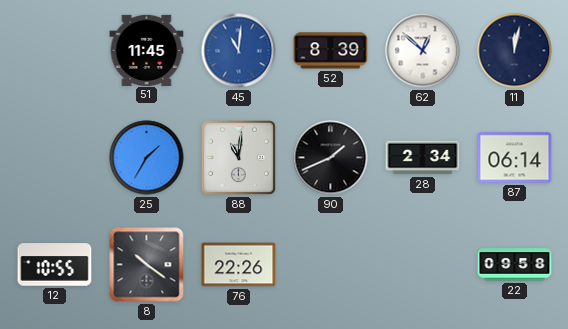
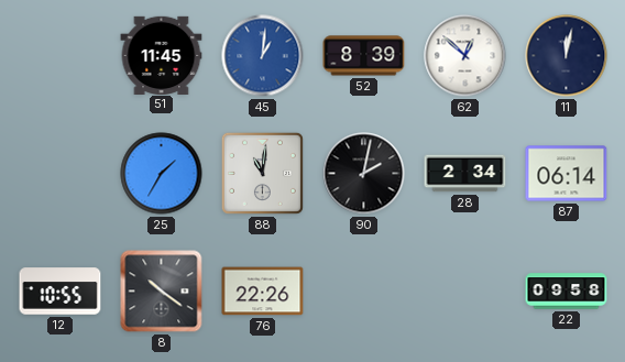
45: 11:01 -> 1:01 (263, 56)
90: 1:41 -> 2:02 (364, 174)
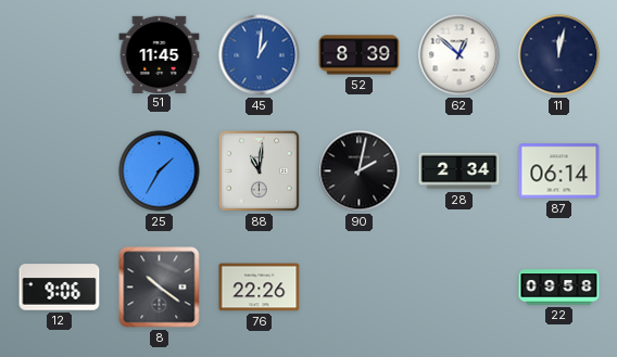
12: 10:55 -> 9:06 (60, 288)
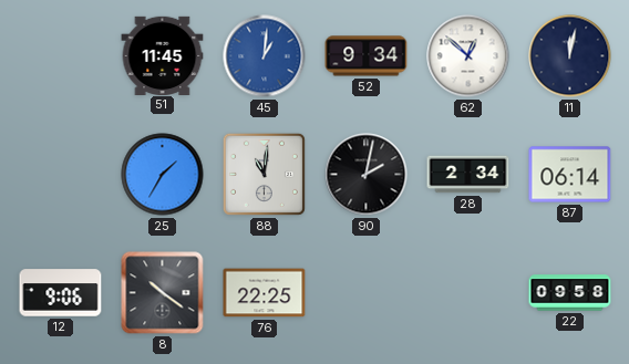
52: 8:39 -> 9:34 (367, 56)
76: 22:26 -> 22:25 (265, 293)
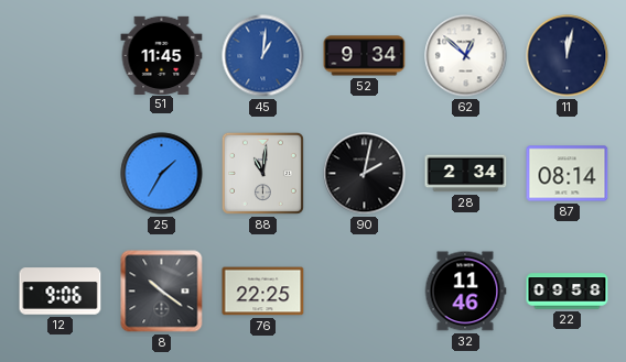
87: 06:14 -> 08:14 (568, 174)
32: none -> 11:46 (465, 292)
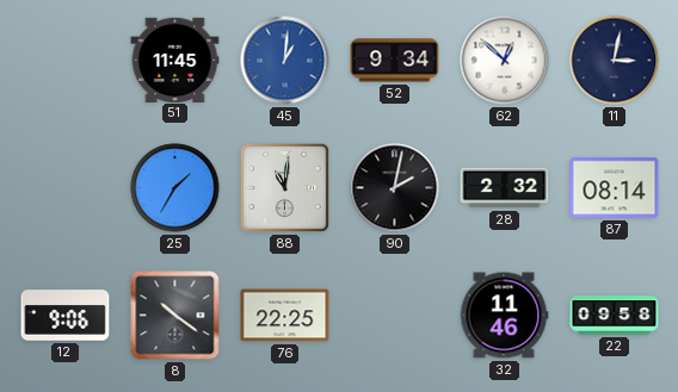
11: 12:02 -> 3:02 (615, 61)
28: 2:34 -> 2:32 (505, 188)
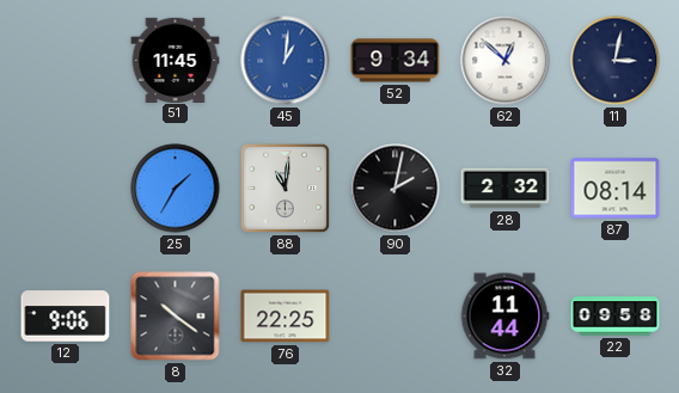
32: 11:46 -> 11:44 (504, 317)
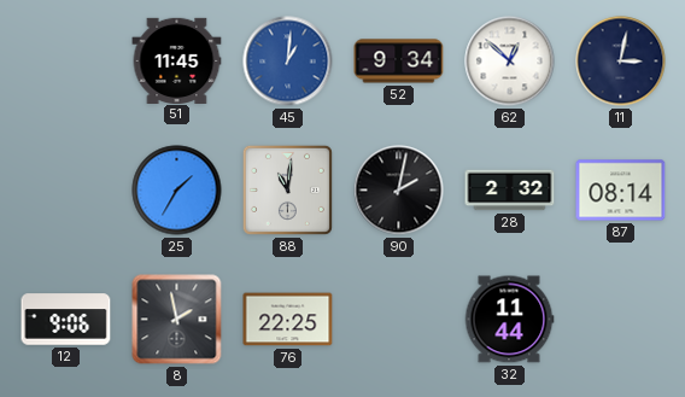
8: 10:21 -> 1:58 (177, 320)
22: 09:58 -> none (616, 317)
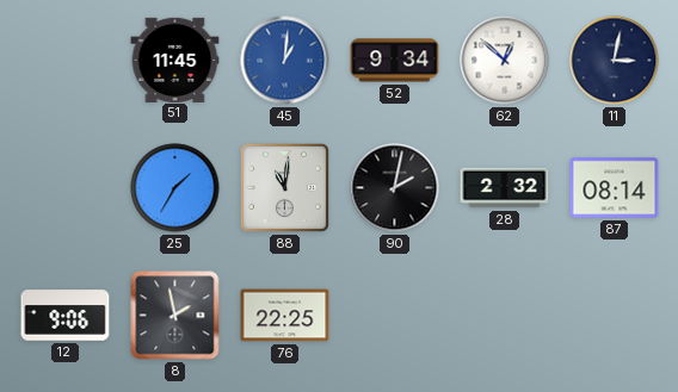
32: 11:44 -> none (509, 320)
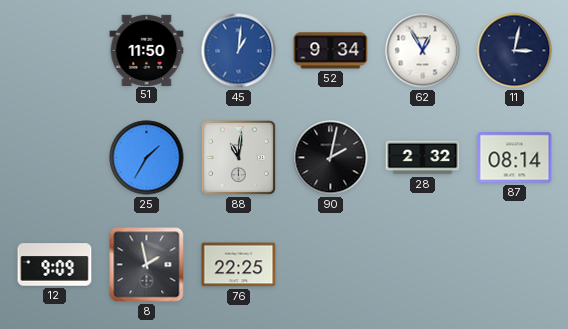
51: 11:45 -> 11:50 (147, 50)
62: 12:52 -> 12:55 (423, 51)
12: 9:06 -> 9:09 (55, 265)
